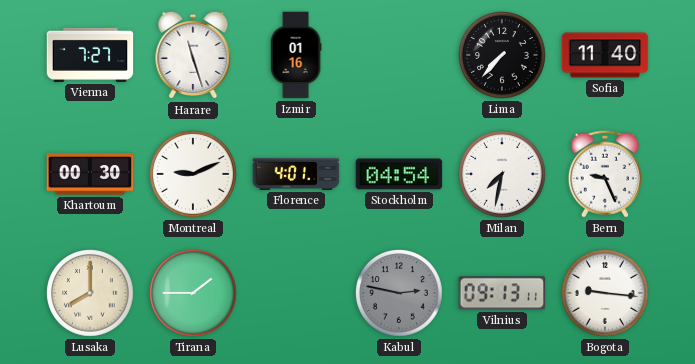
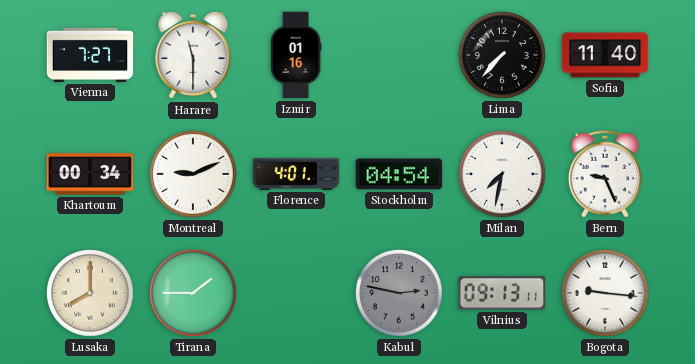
Harare: 11:27 -> 11:30 (193, 55)
Khartoum: 00:30 -> 00:34 (90, 174)
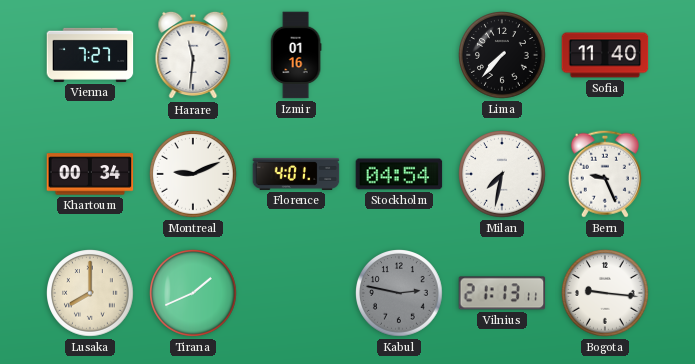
Harare: 11:30 -> 11:31 (193, 55)
Tirana: 1:45 -> 1:41 (193, 293)
Vilnius: 09:13 -> 21:13 (502, 293)
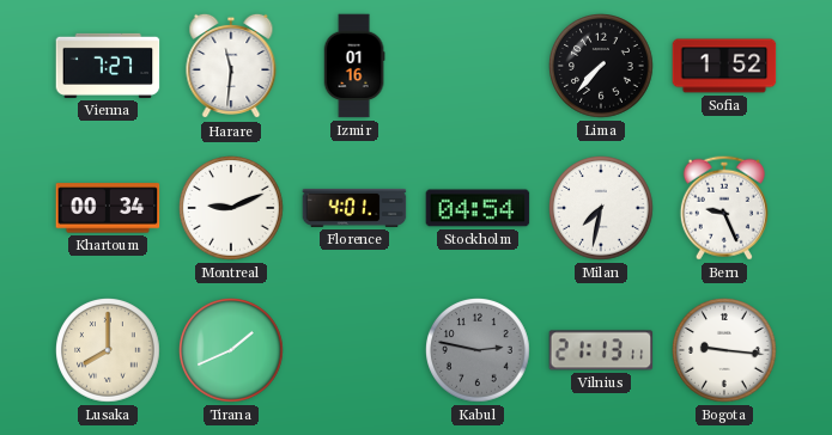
Sofia: 11:40 -> 1:52 (724, 66)
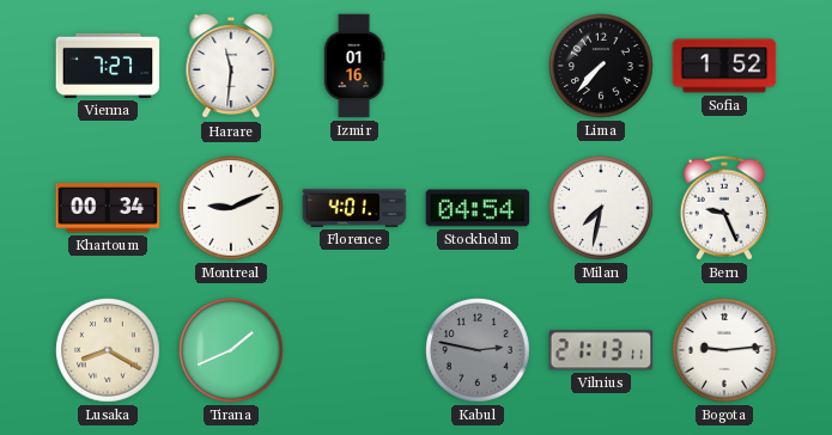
Lusaka: 8:00 -> 8:20 (108, 350)
Bogota: 9:16 -> 9:14 (724, 350)
